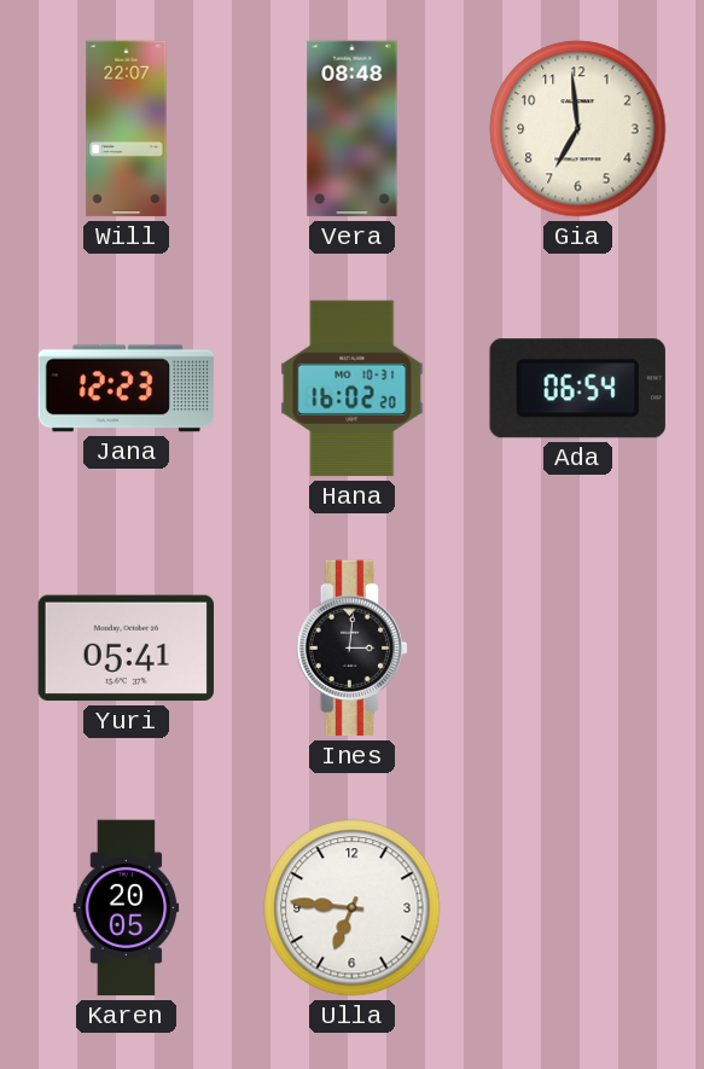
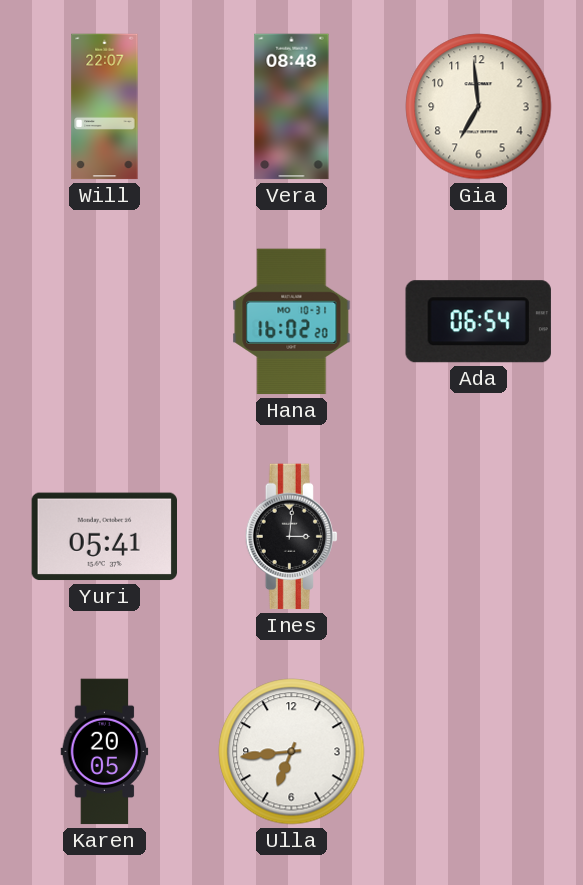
Jana: 12:23 -> none (127, 389)
Ulla: 6:46 -> 6:44 (292, 752)
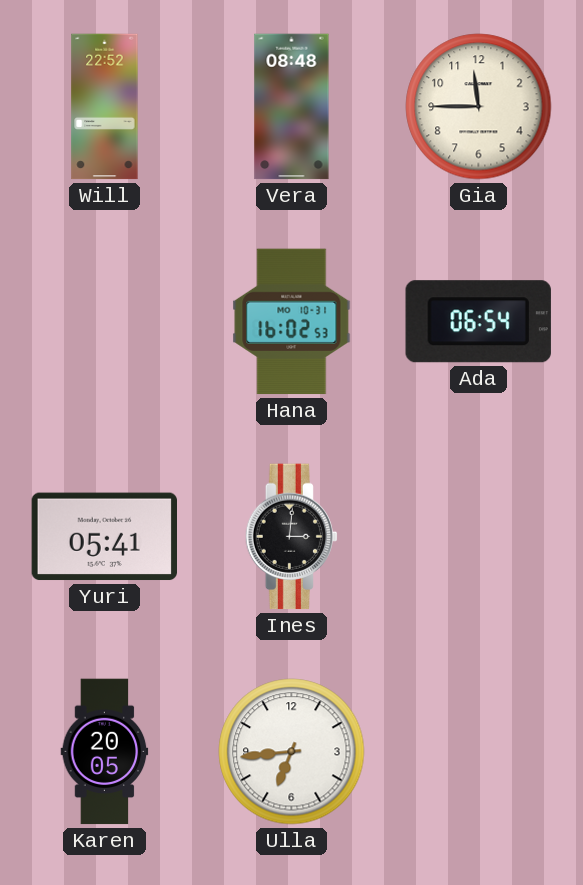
Will: 22:07 -> 22:52 (105, 107)
Gia: 6:59 -> 11:45 (479, 107)
Hana: 16:02:20 -> 16:02:53 (292, 322)
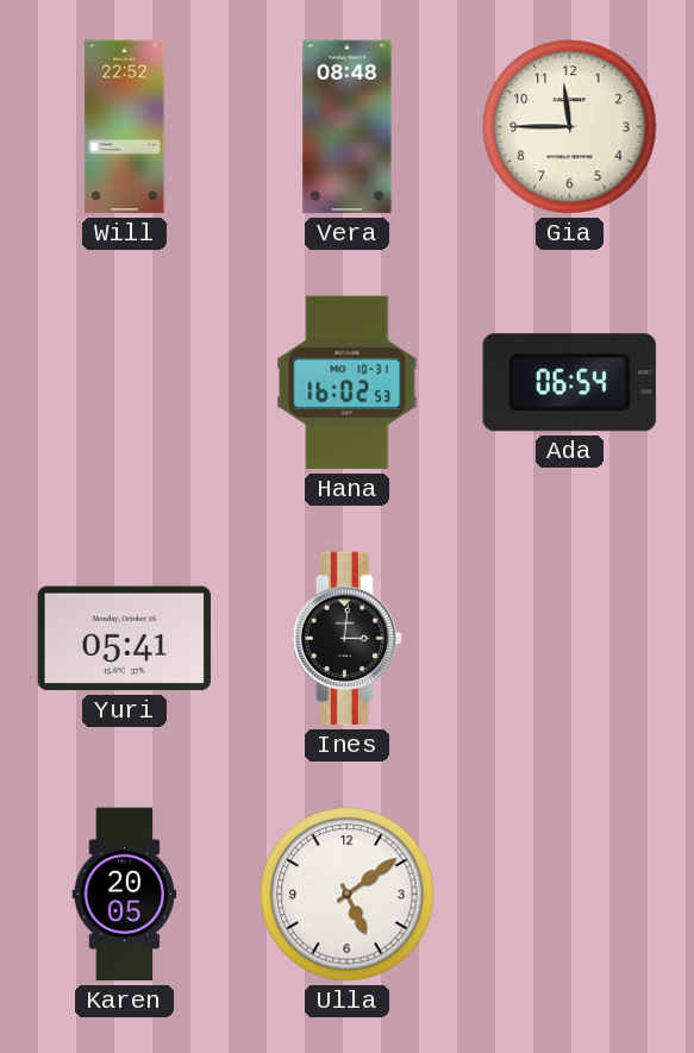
Ulla: 6:44 -> 5:09 (348, 895)
